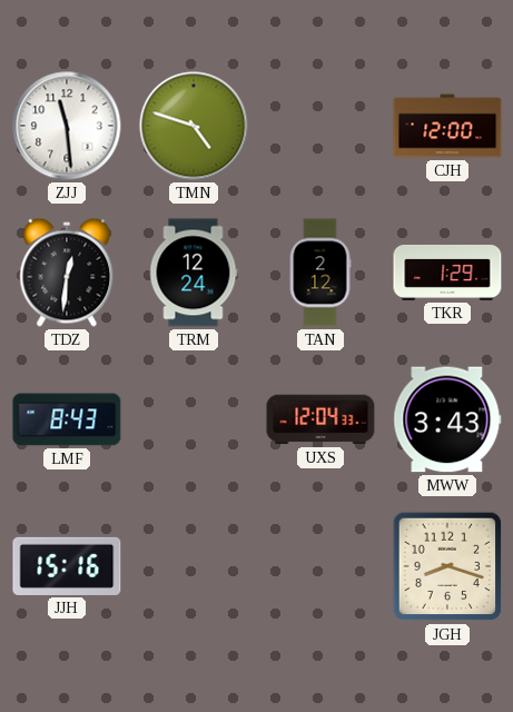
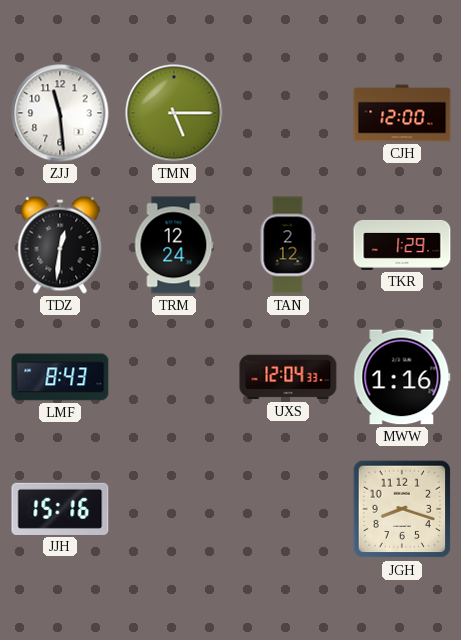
TMN: 4:48 -> 5:15 (174, 113)
MWW: 3:43 -> 1:16 (402, 377)
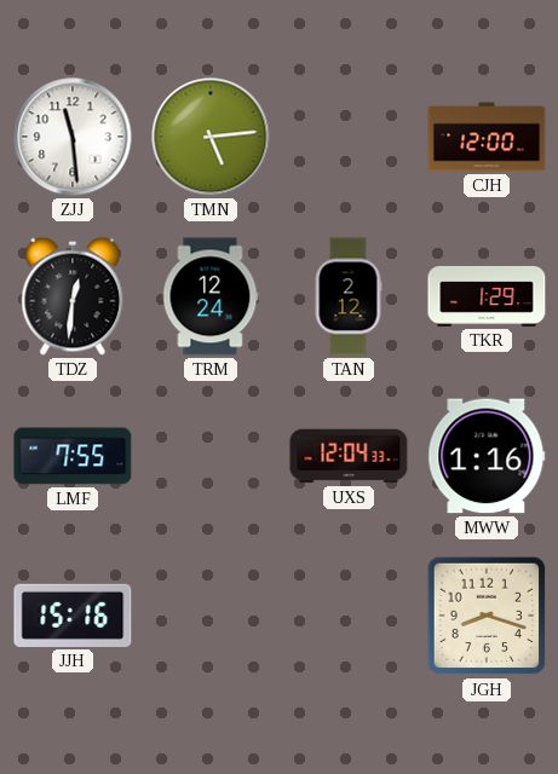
TMN: 5:15 -> 5:14 (211, 137)
LMF: 8:43 -> 7:55 (73, 456)
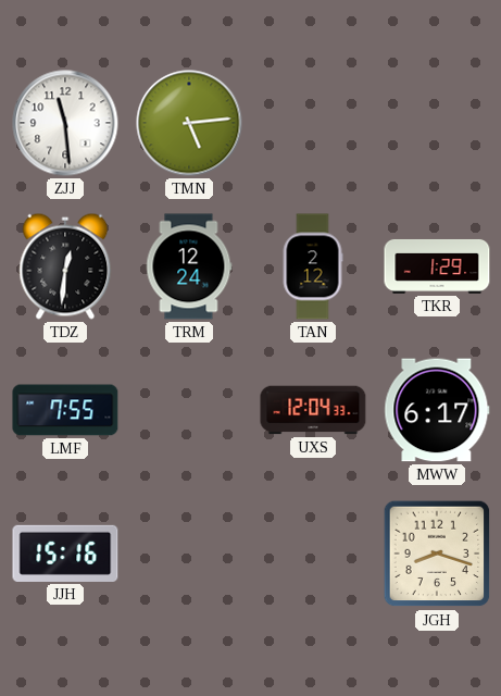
CJH: 12:00 -> none (487, 137)
MWW: 1:16 -> 6:17 (437, 410)
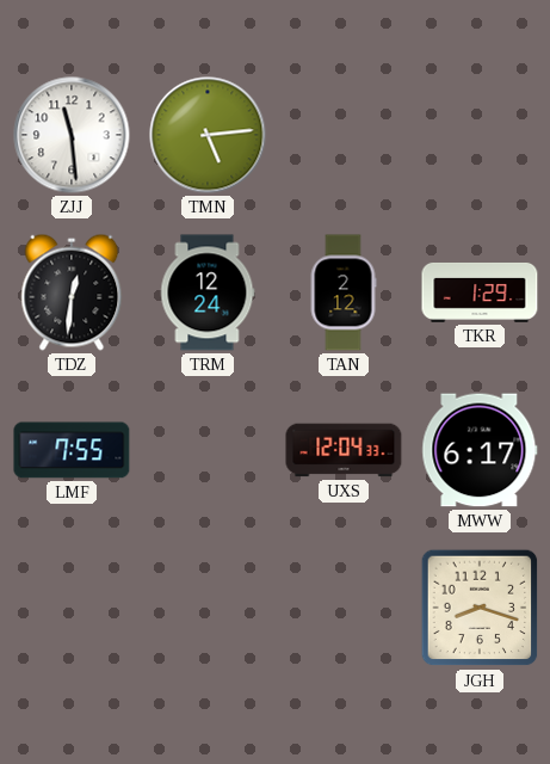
JJH: 15:16 -> none (65, 554)
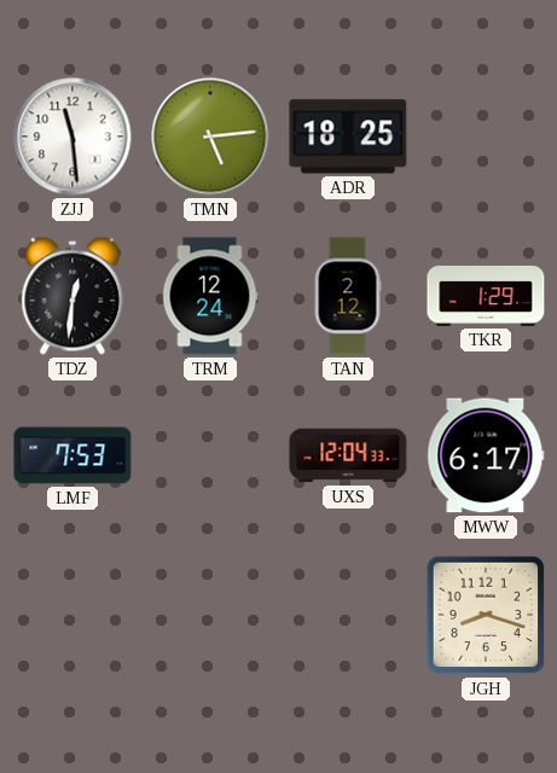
ADR: none -> 18:25 (348, 136)
LMF: 7:55 -> 7:53 (72, 455)
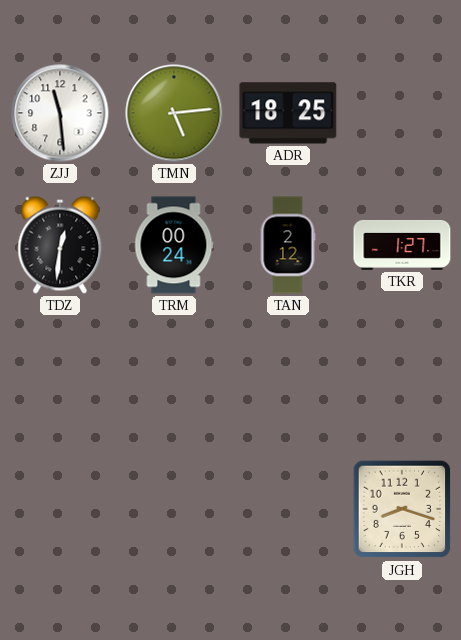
TRM: 12:24 -> 00:24 (174, 245)
TKR: 1:29 -> 1:27 (402, 245)
LMF: 7:53 -> none (72, 455)
UXS: 12:04 -> none (348, 455)
MWW: 6:17 -> none (486, 455)
